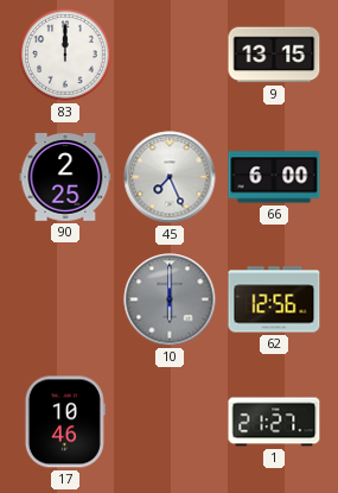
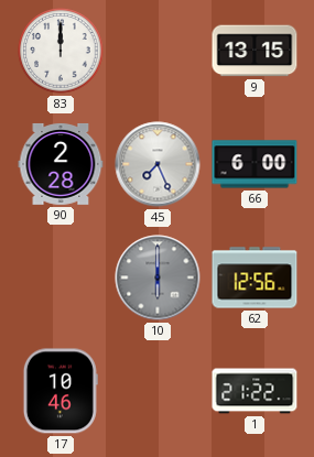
90: 2:25 -> 2:28 (61, 164)
1: 21:27 -> 21:22 (255, 391)
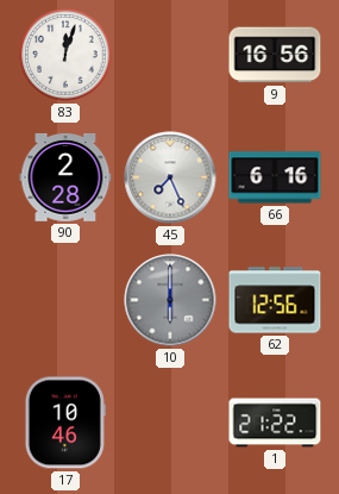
83: 12:00 -> 12:03 (65, 55)
9: 13:15 -> 16:56 (275, 55)
66: 6:00 -> 6:16 (275, 177)
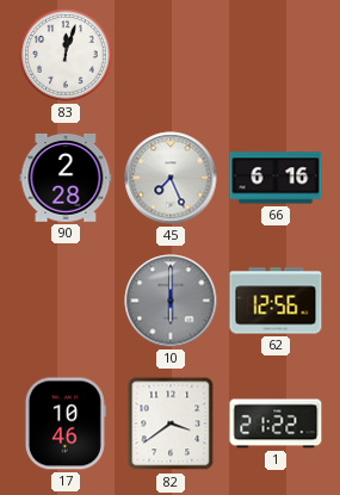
9: 16:56 -> none (275, 55)
82: none -> 3:39 (171, 423)
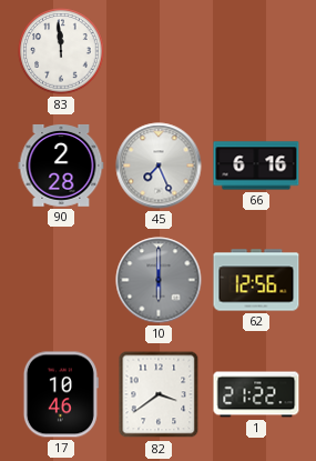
83: 12:03 -> 11:59 (61, 51)
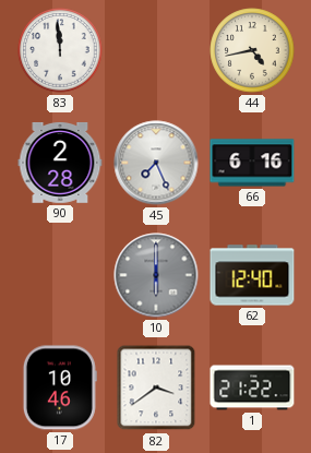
44: none -> 4:43 (252, 50)
62: 12:56 -> 12:40 (252, 275)
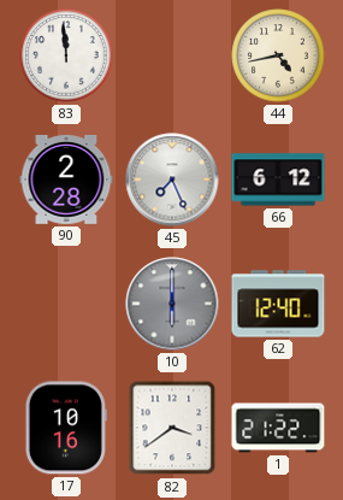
66: 6:16 -> 6:12 (278, 180)
17: 10:46 -> 10:16 (66, 428)
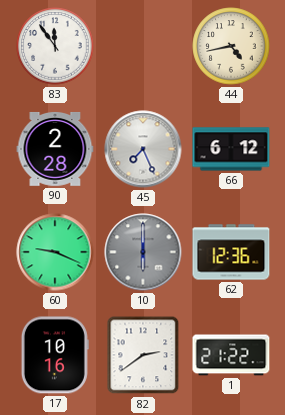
83: 11:59 -> 11:54 (55, 46)
60: none -> 9:19 (55, 252)
62: 12:40 -> 12:36 (231, 252)
82: 3:39 -> 2:39 (143, 355)
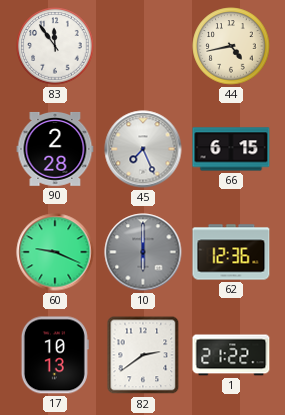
66: 6:12 -> 6:15 (231, 149)
17: 10:16 -> 10:13 (55, 355)
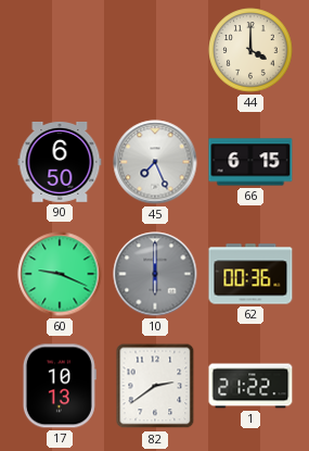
83: 11:54 -> none (55, 46)
44: 4:43 -> 4:00 (250, 50)
90: 2:28 -> 6:50 (60, 162)
62: 12:36 -> 00:36 (250, 274)
